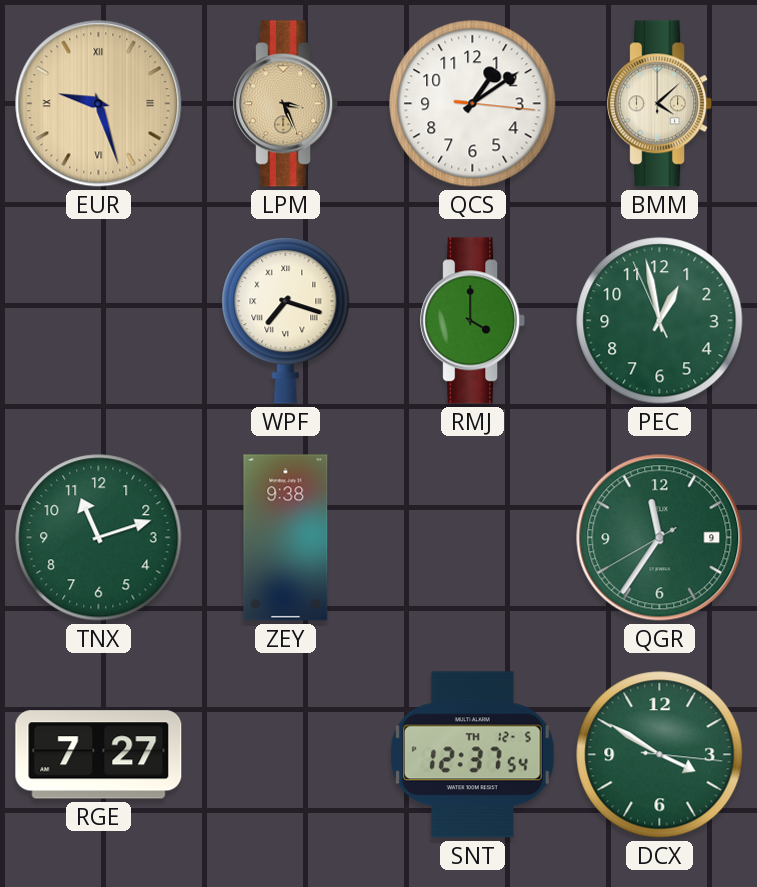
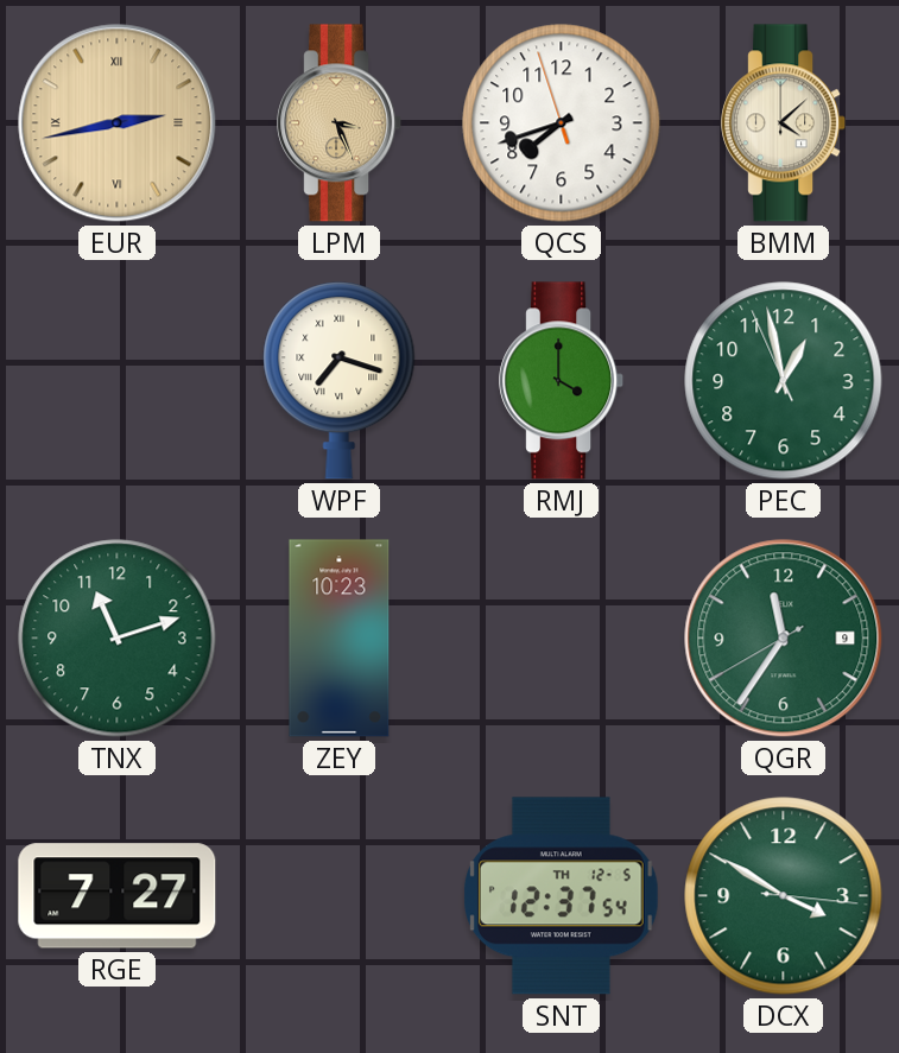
EUR: 9:27 -> 2:43 (118, 123)
QCS: 1:09 -> 7:41 (562, 123)
ZEY: 9:38 -> 10:23 (340, 639)
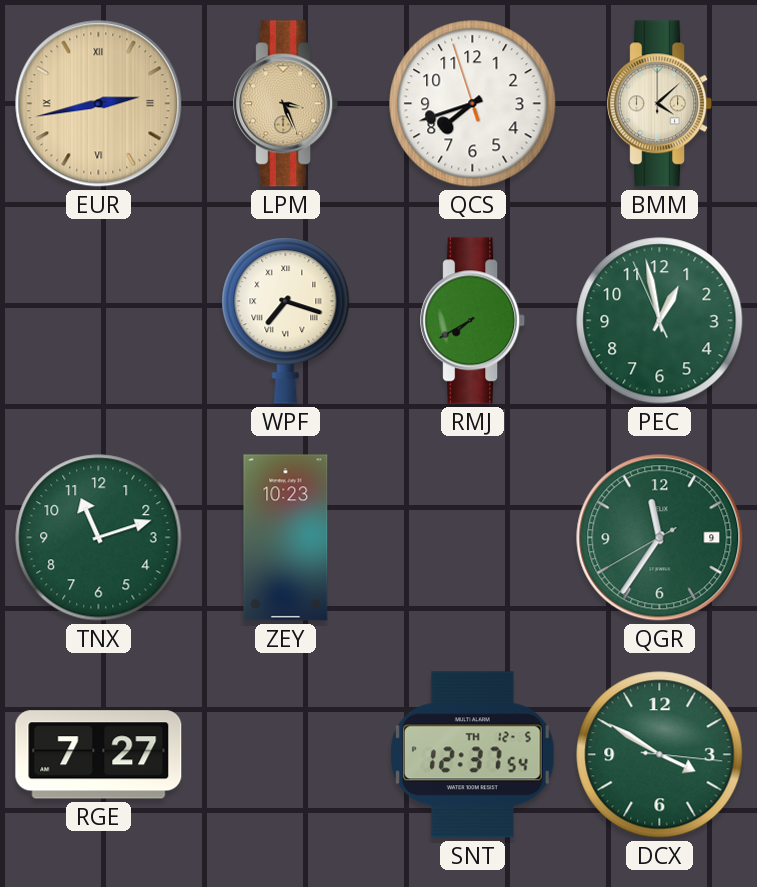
RMJ: 4:00 -> 7:40 (473, 321)
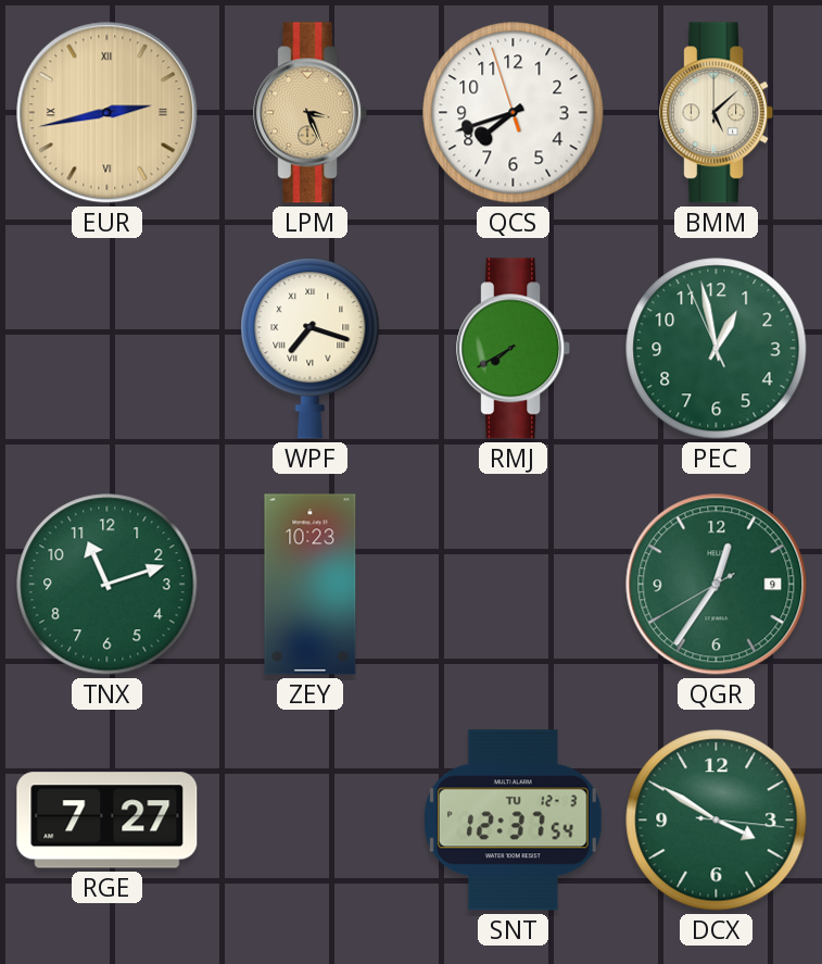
BMM: 4:08 -> 5:08 (717, 113)
QGR: 11:35 -> 12:35 (717, 585)
SNT date: TH 12-5 -> TU 12-3 (513, 821)
